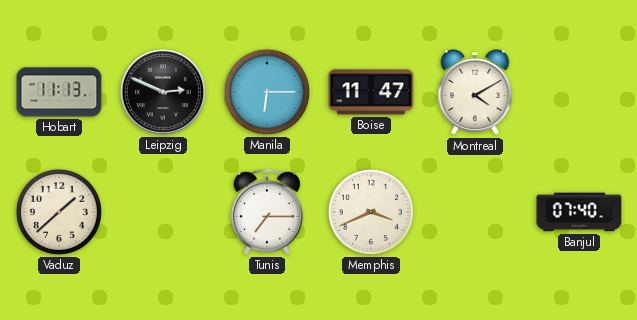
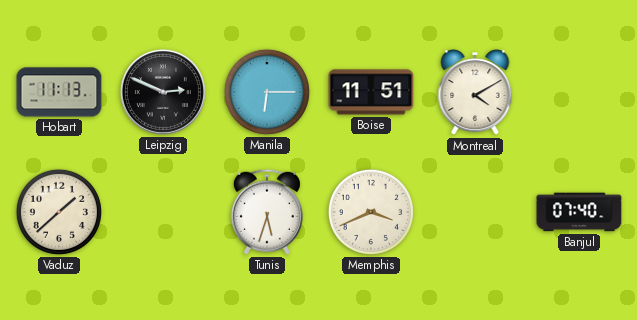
Boise: 11:47 -> 11:51 (371, 92)
Tunis: 7:15 -> 5:33 (267, 212)
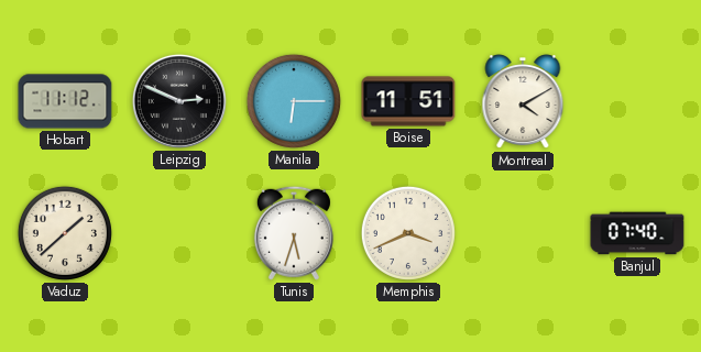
Hobart: 11:13 -> 11:12 (65, 101)
